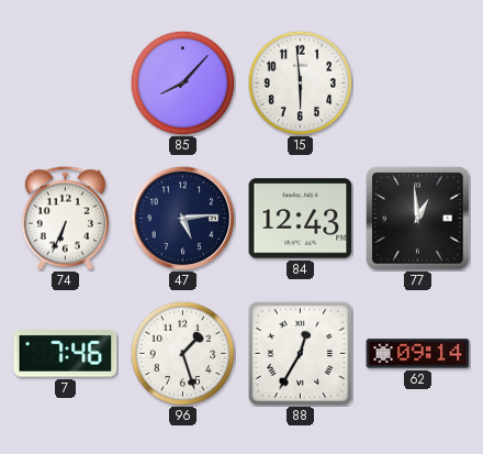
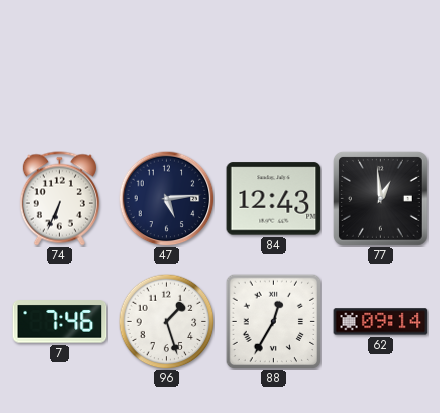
85: 8:07 -> none (182, 82)
15: 5:59 -> none (300, 82)
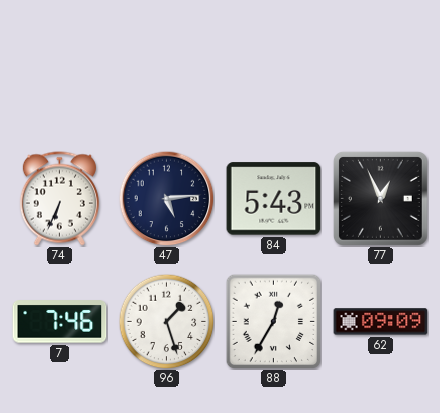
84: 12:43 -> 5:43 (274, 199)
77: 12:59 -> 12:56 (381, 199)
62: 09:14 -> 09:09 (381, 322)
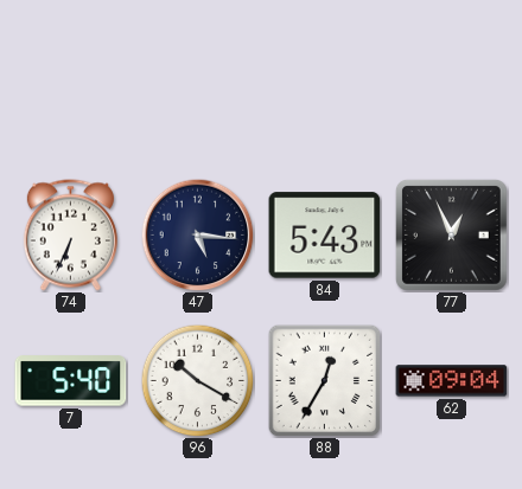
47: 5:14 -> 5:16 (197, 234)
7: 7:46 -> 5:40 (71, 381)
96: 1:27 -> 10:20 (197, 380)
62: 09:09 -> 09:04 (452, 381)
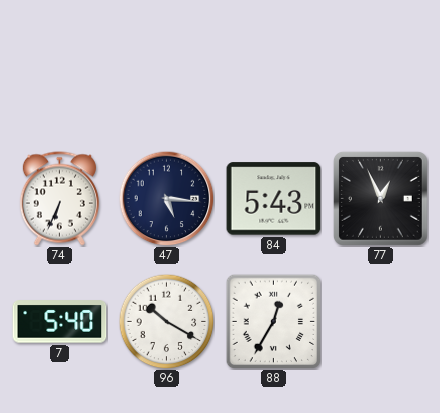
62: 09:04 -> none (452, 381)
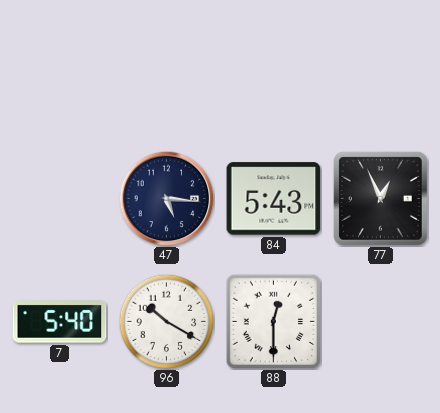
74: 6:34 -> none (59, 199)
88: 12:35 -> 12:30 (273, 321)
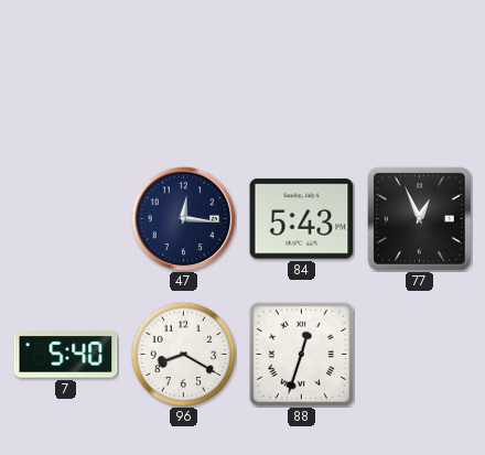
47: 5:16 -> 12:16 (183, 218)
96: 10:20 -> 8:20 (183, 354)
88: 12:30 -> 12:33 (301, 354)
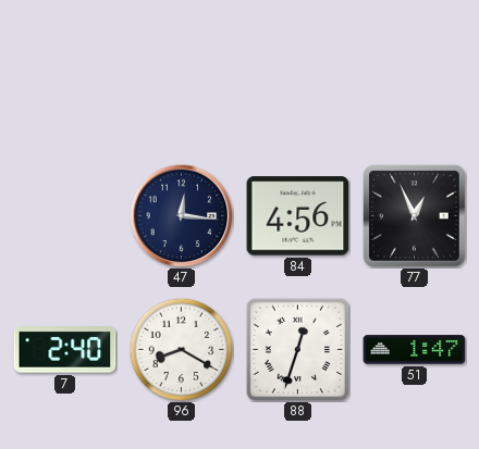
84: 5:43 -> 4:56 (298, 216)
7: 5:40 -> 2:40 (65, 350)
51: none -> 1:47 (415, 350)
